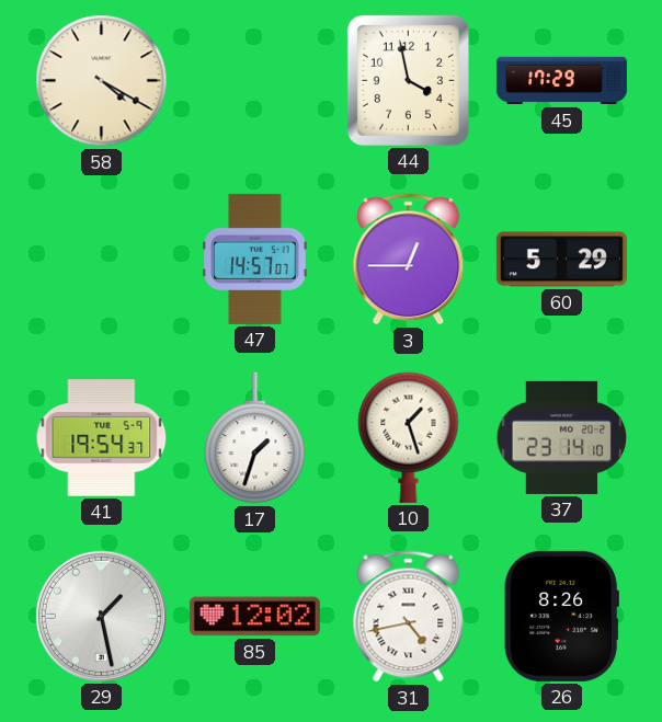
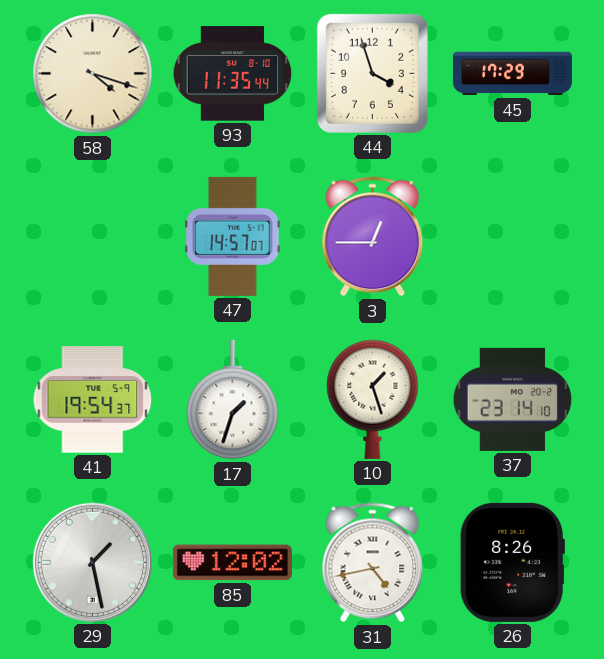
58: 4:20 -> 4:18 (93, 74)
93: none -> 11:35 (233, 74)
44: 3:58 -> 3:57 (372, 73)
60: 5:29 -> none (561, 260)
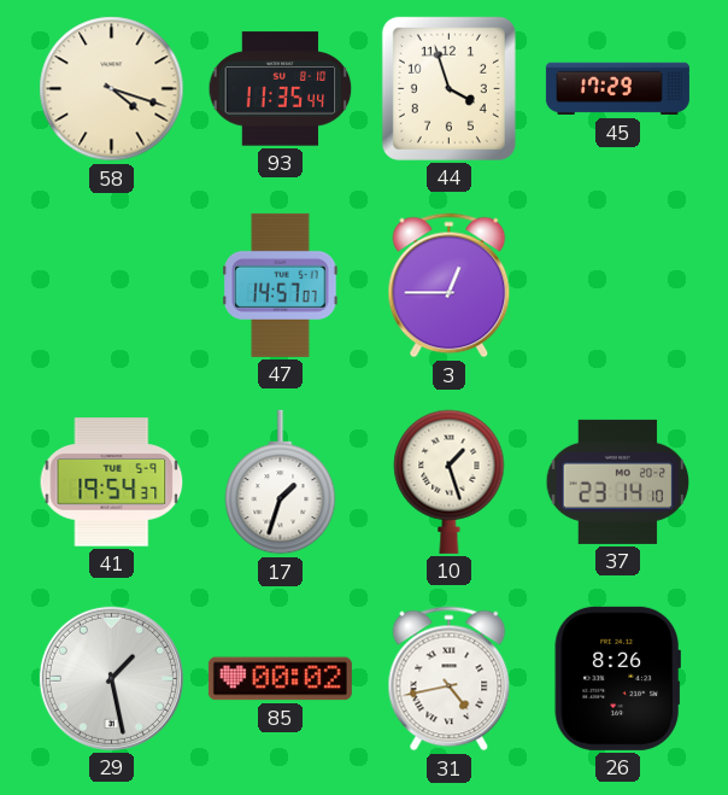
85: 12:02 -> 00:02 (280, 679)
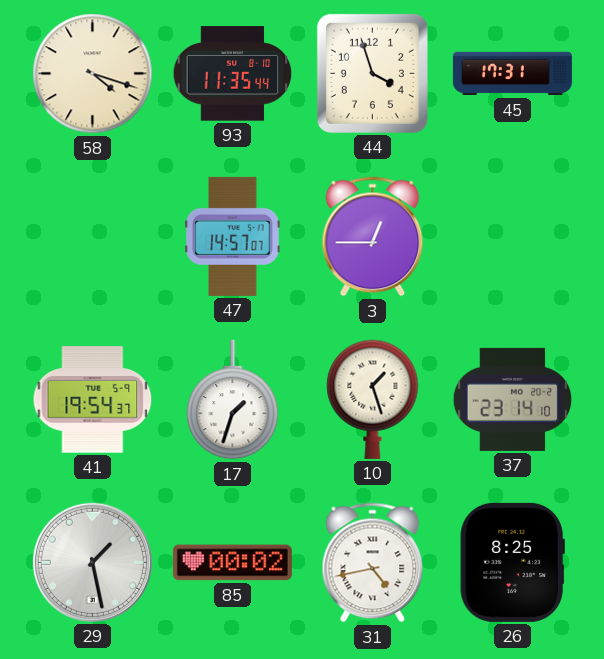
45: 17:29 -> 17:31 (512, 74)
26: 8:26 -> 8:25 (512, 562)
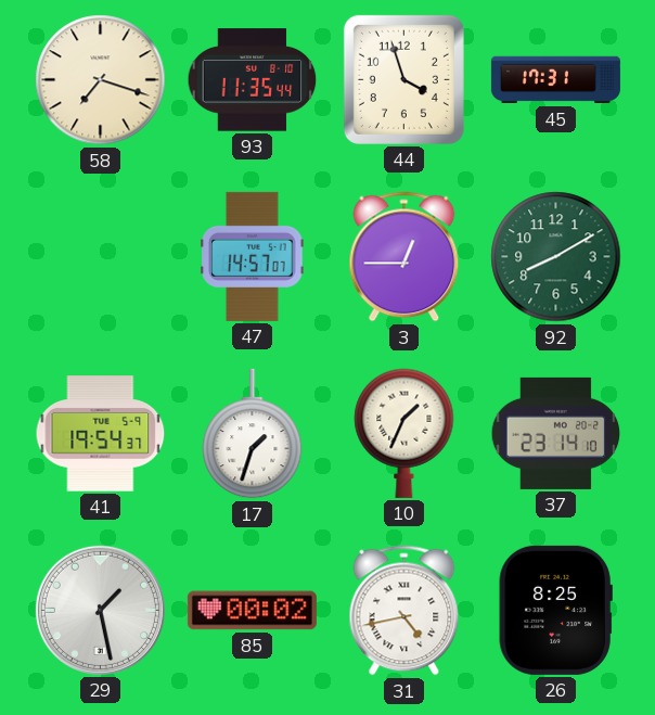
58: 4:18 -> 7:18 (101, 80)
92: none -> 8:10 (556, 257)
10: 1:27 -> 1:34 (404, 433)
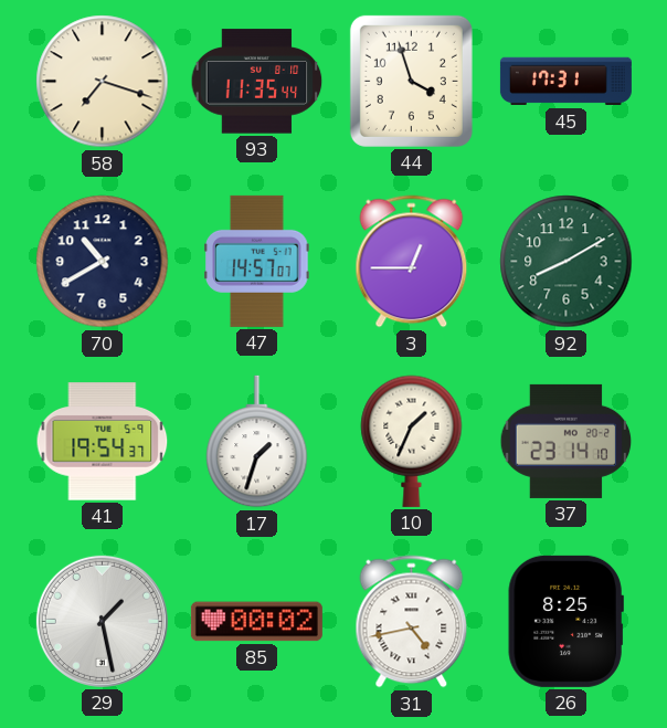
70: none -> 10:40 (103, 262)
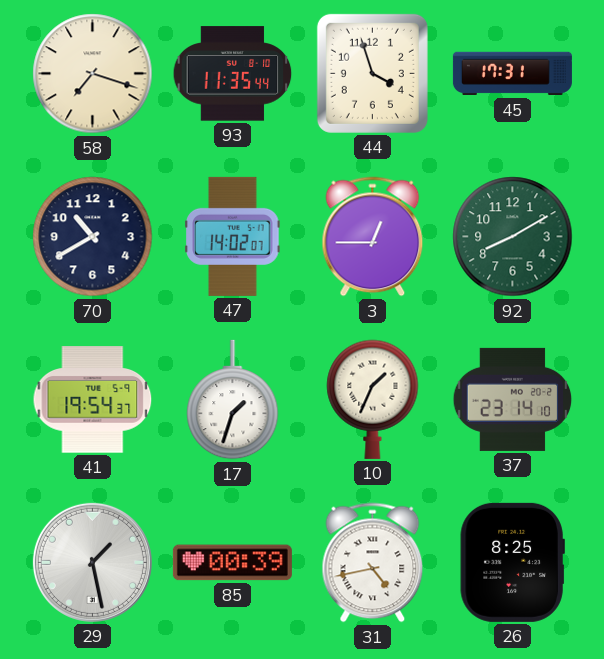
47: 14:57 -> 14:02 (233, 236)
85: 00:02 -> 00:39 (232, 563)
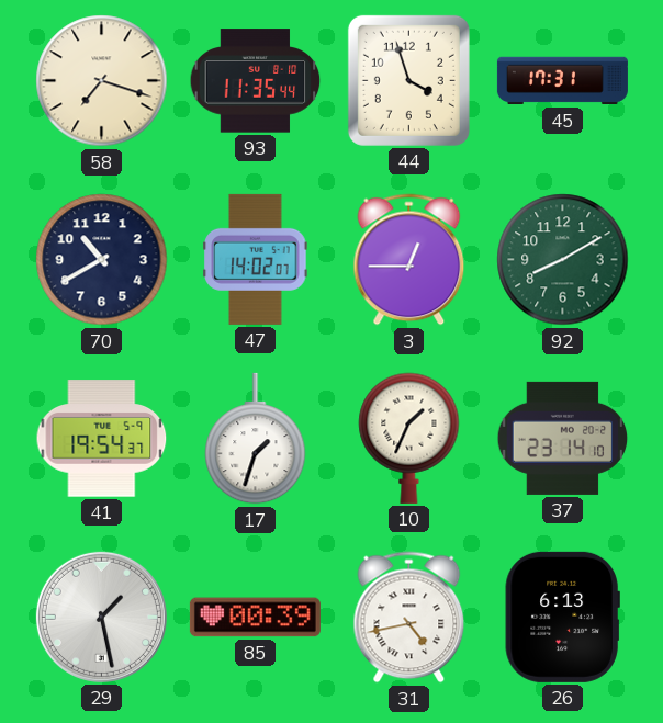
26: 8:25 -> 6:13 (562, 617)
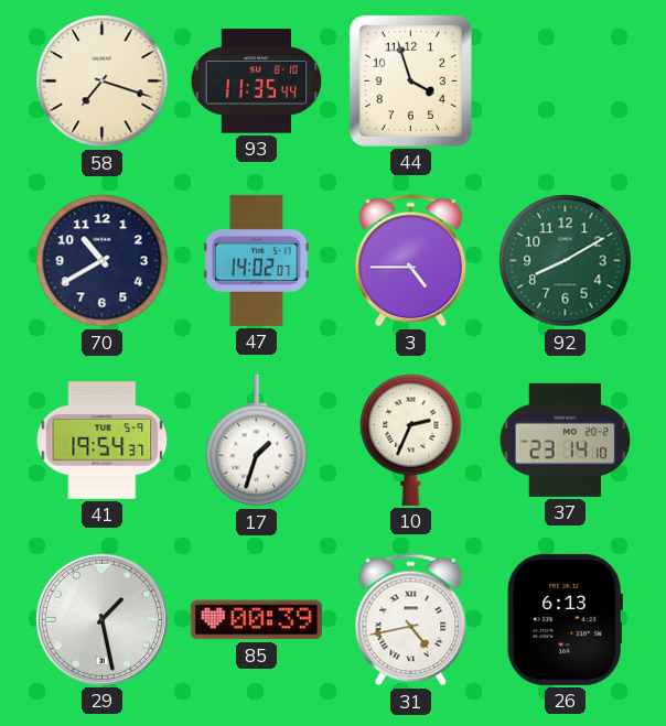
45: 17:31 -> none (562, 81)
3: 12:45 -> 4:45 (411, 261)
10: 1:34 -> 2:34 (411, 440)
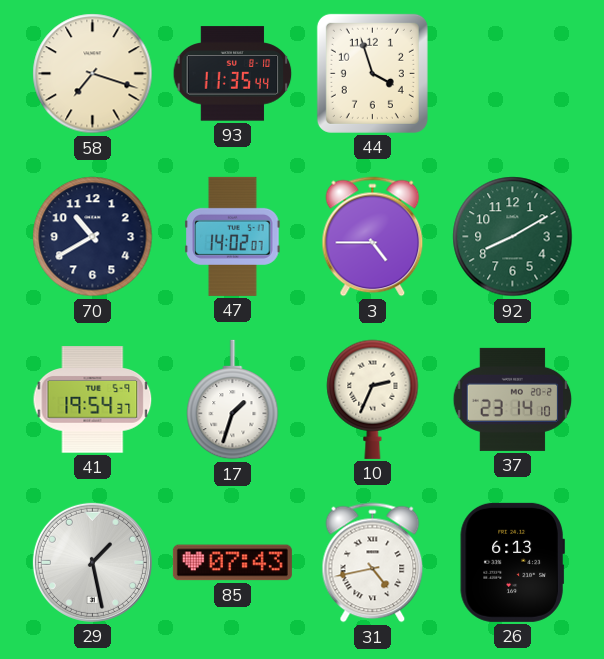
85: 00:39 -> 07:43 (232, 563)
